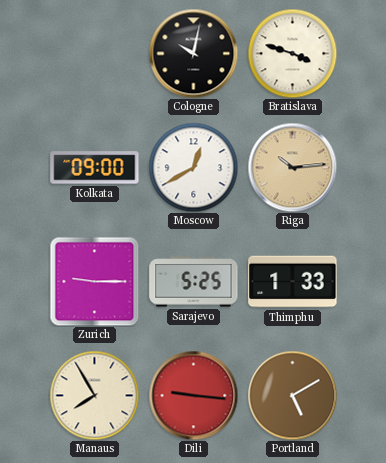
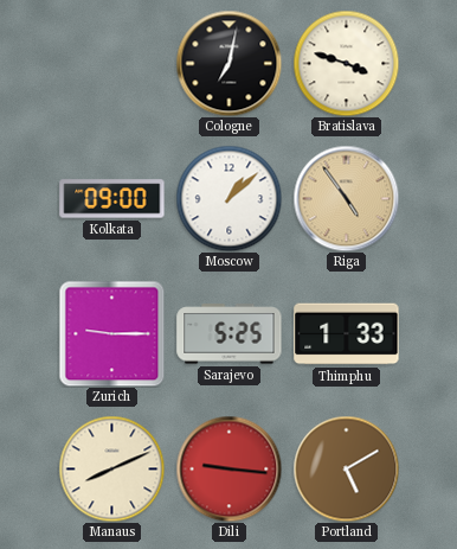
Cologne: 10:02 -> 7:02 (228, 63)
Moscow: 12:40 -> 1:08 (228, 198)
Riga: 10:14 -> 4:54 (346, 198)
Manaus: 7:55 -> 8:11 (111, 468)
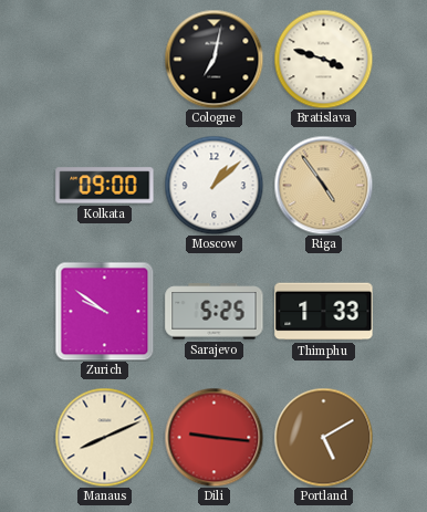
Zurich: 9:15 -> 9:51 (104, 311)
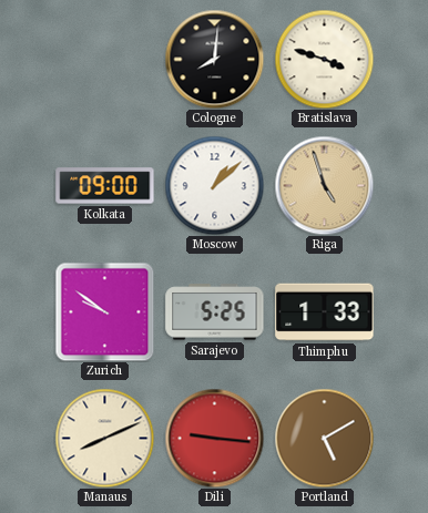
Cologne: 7:02 -> 8:01 (214, 59)
Riga: 4:54 -> 4:57 (324, 185)
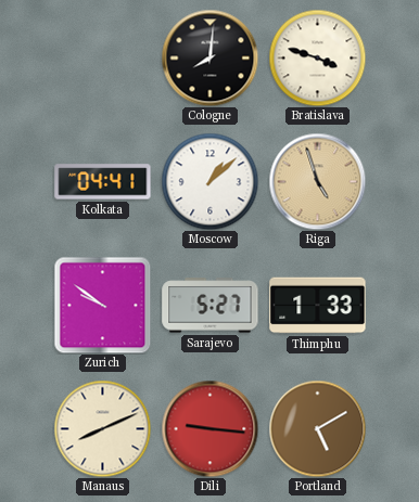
Kolkata: 09:00 -> 04:41 (103, 182)
Sarajevo: 5:25 -> 5:27 (211, 306)
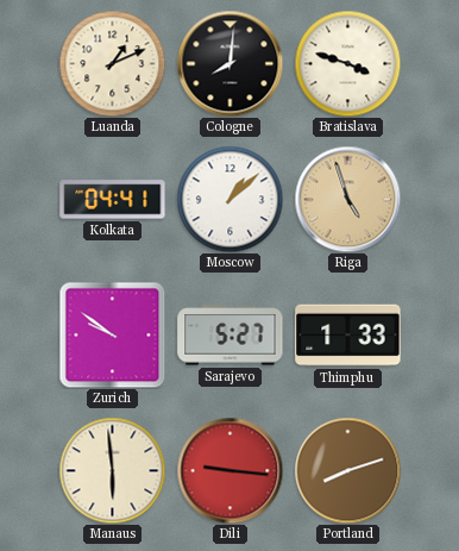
Luanda: none -> 1:11 (112, 63)
Manaus: 8:11 -> 5:59 (112, 470)
Portland: 5:10 -> 8:12 (347, 470)
